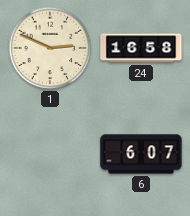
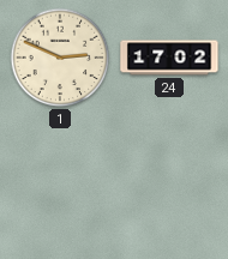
24: 16:58 -> 17:02 (169, 58)
6: 6:07 -> none (141, 154)
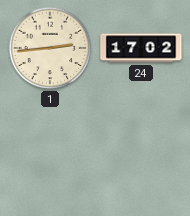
1: 2:49 -> 2:44 (50, 48)
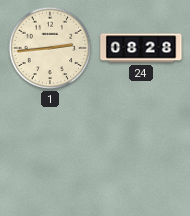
24: 17:02 -> 08:28 (141, 48)
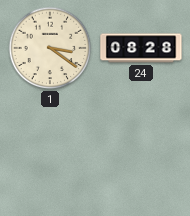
1: 2:44 -> 3:21 (50, 48)
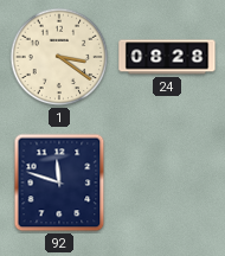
92: none -> 11:48 (59, 183)
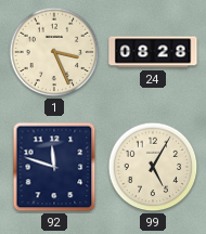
1: 3:21 -> 3:26 (54, 52)
99: none -> 5:05 (153, 167)
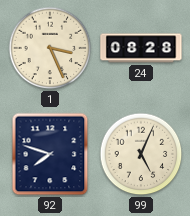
92: 11:48 -> 7:48 (50, 154)
99: 5:05 -> 5:04 (141, 154)
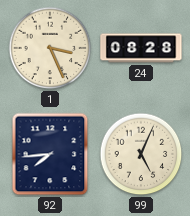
92: 7:48 -> 7:44 (50, 154)
